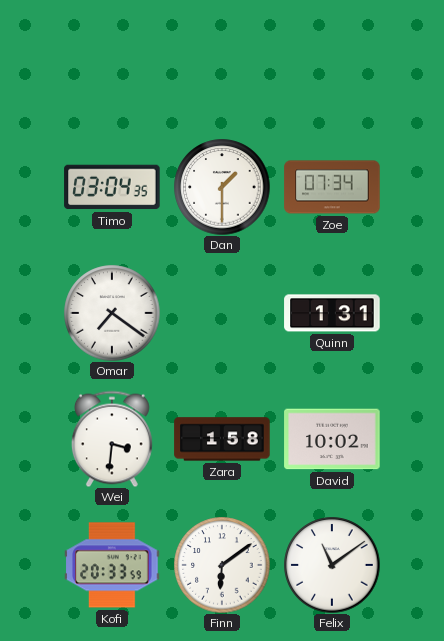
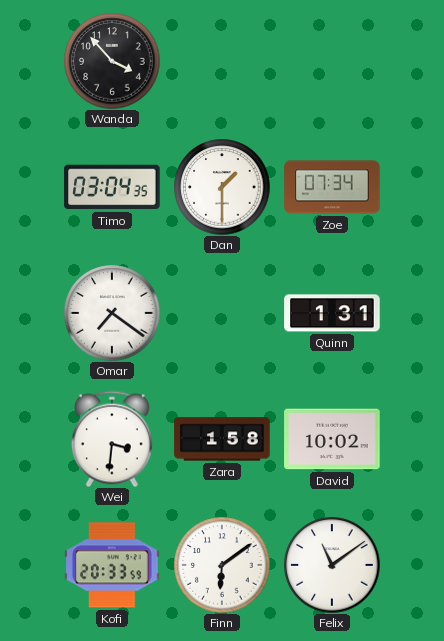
Wanda: none -> 3:53 (112, 61)
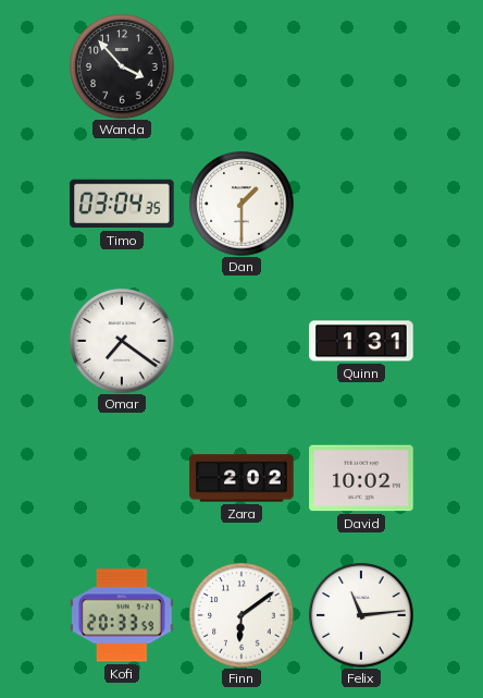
Zoe: 07:34 -> none (332, 187)
Wei: 3:31 -> none (112, 439)
Zara: 1:58 -> 2:02 (242, 478)
Felix: 11:09 -> 11:14 (361, 615)
